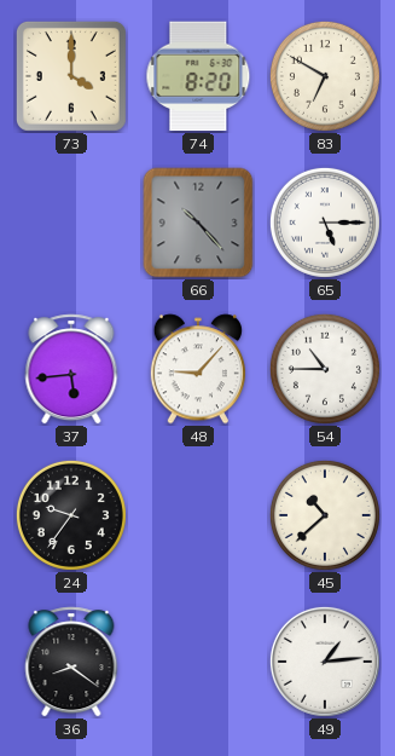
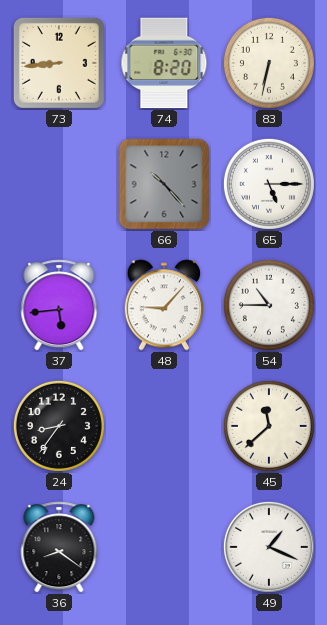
73: 4:00 -> 8:44 (59, 63)
83: 6:50 -> 6:32 (269, 63)
24: 9:36 -> 8:36 (59, 426)
45: 10:38 -> 11:38 (269, 426)
49: 1:14 -> 1:19 (269, 547)
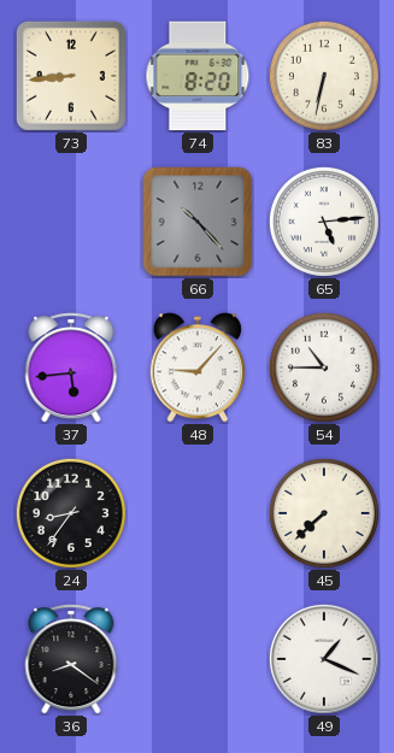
65: 5:15 -> 5:14 (324, 222)
45: 11:38 -> 7:38 (324, 513)
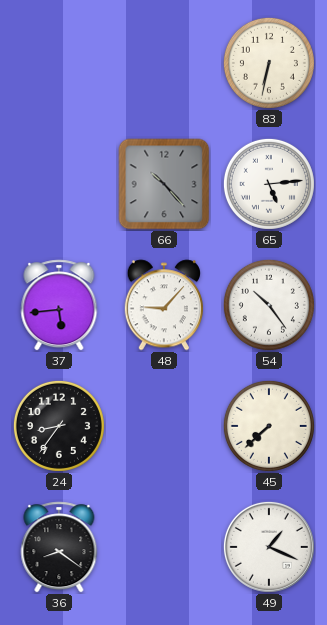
73: 8:44 -> none (71, 76)
74: 8:20 -> none (198, 76)
54: 10:45 -> 10:24 (269, 305)
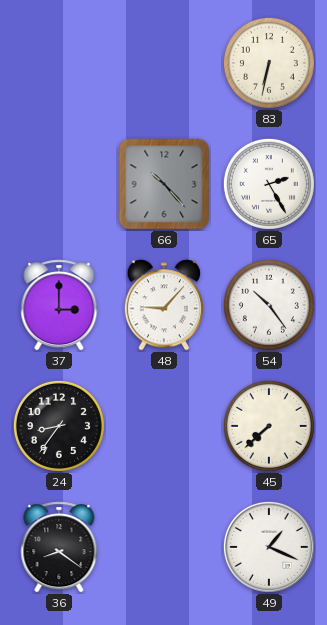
65: 5:14 -> 2:25 (269, 184)
37: 5:44 -> 3:00 (59, 305)
